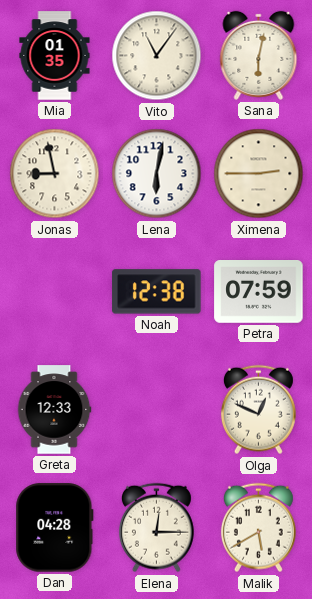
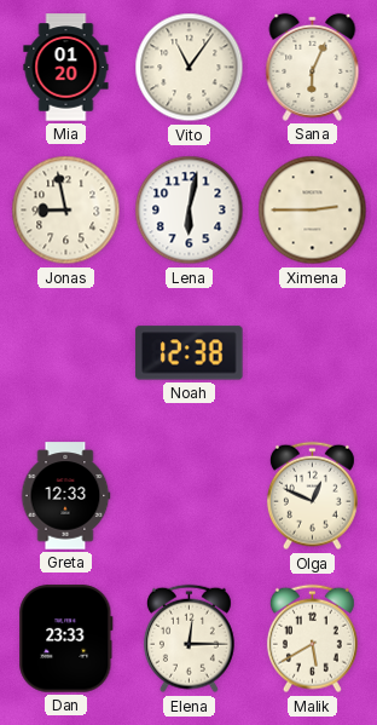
Mia: 01:35 -> 01:20 (66, 68)
Sana: 6:02 -> 6:04 (313, 67)
Petra: 07:59 -> none (259, 292)
Dan: 04:28 -> 23:33 (66, 639)
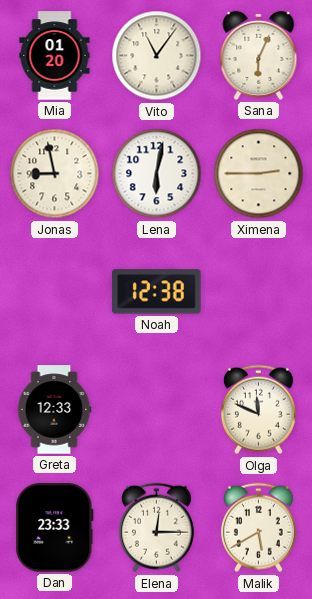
Olga: 12:49 -> 11:49 (258, 410)
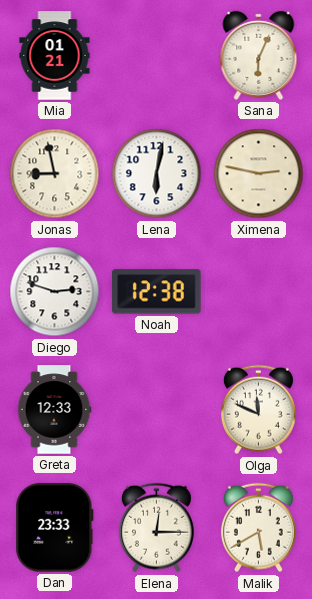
Mia: 01:20 -> 01:21 (55, 56)
Vito: 11:06 -> none (157, 56)
Ximena: 2:45 -> 2:47 (259, 174)
Diego: none -> 2:48 (55, 292)
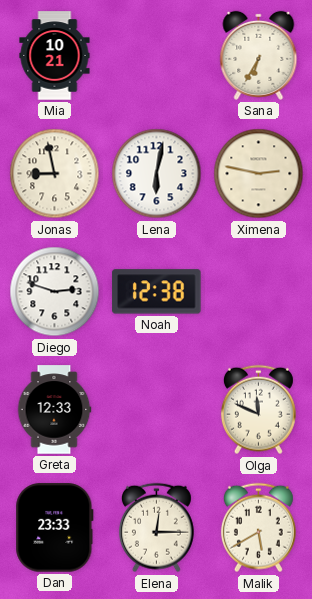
Mia: 01:21 -> 10:21 (55, 56)
Sana: 6:04 -> 6:35 (259, 55)
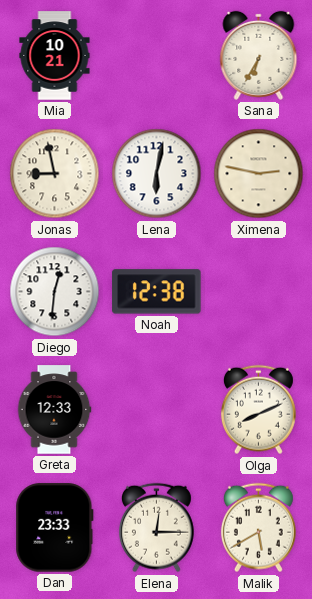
Diego: 2:48 -> 12:31 (55, 292)
Olga: 11:49 -> 8:11 (258, 410)
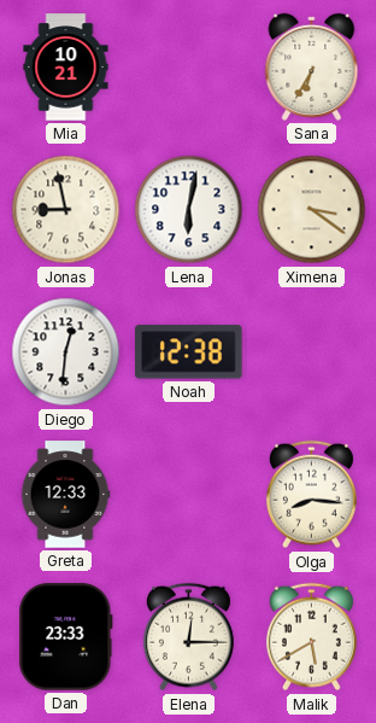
Ximena: 2:47 -> 3:21 (312, 210)
Olga: 8:11 -> 8:16 (311, 495)
